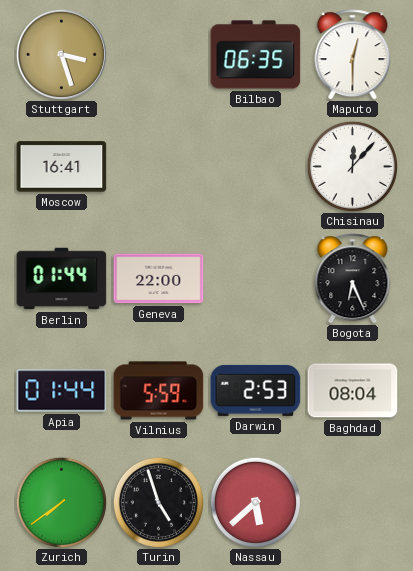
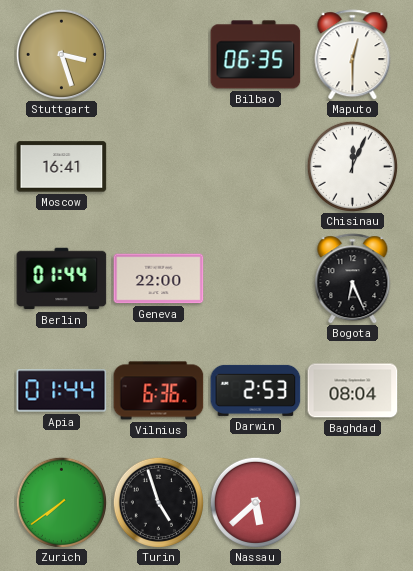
Chisinau: 12:07 -> 12:04 (352, 166)
Vilnius: 5:59 -> 6:36 (159, 391)
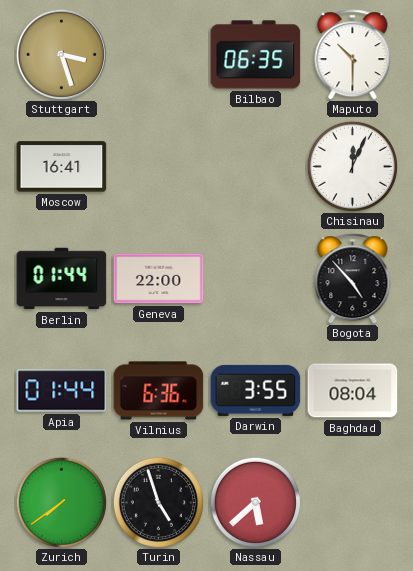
Maputo: 12:30 -> 10:30 (353, 55)
Bogota: 6:26 -> 4:53 (353, 279)
Darwin: 2:53 -> 3:55 (256, 390)
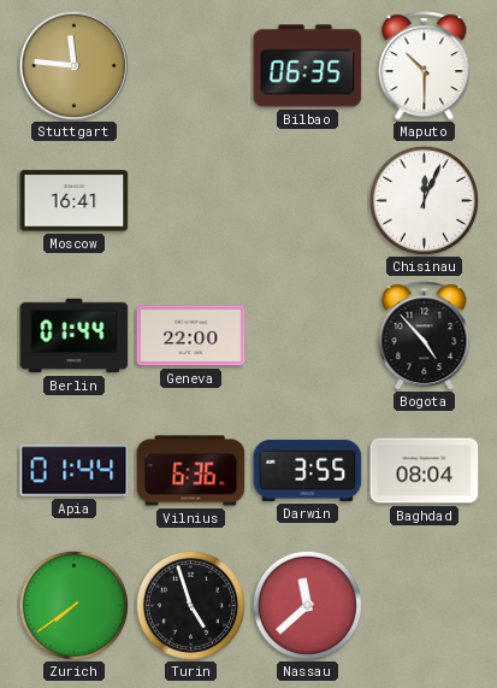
Stuttgart: 3:27 -> 11:46 (73, 65)
Nassau: 5:38 -> 11:38 (307, 605)
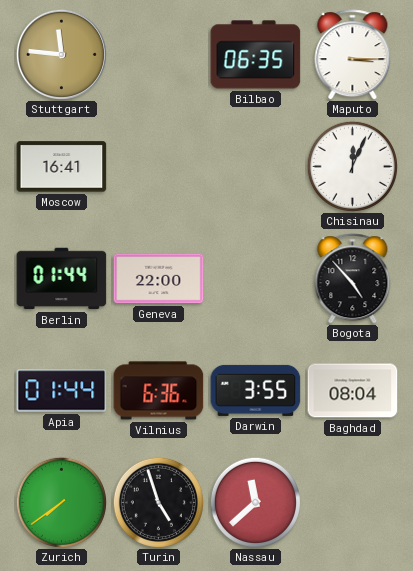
Maputo: 10:30 -> 3:15 (353, 55)
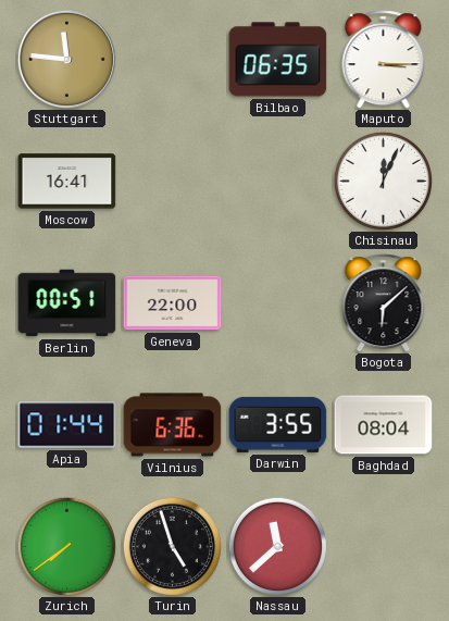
Berlin: 01:44 -> 00:51 (67, 303)
Bogota: 4:53 -> 6:08 (384, 303)
